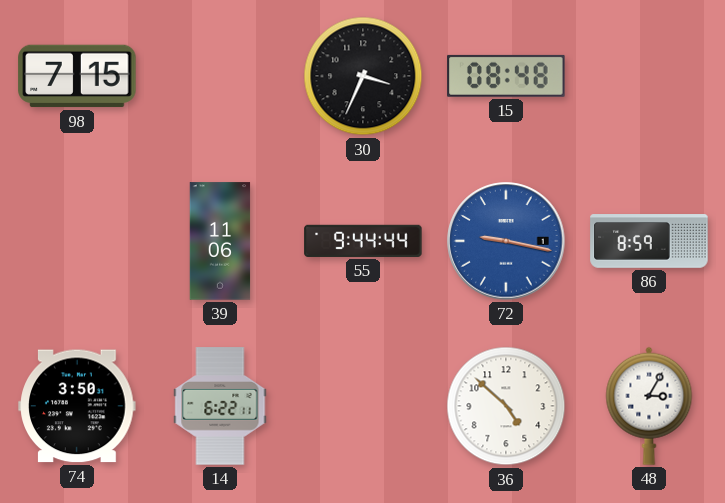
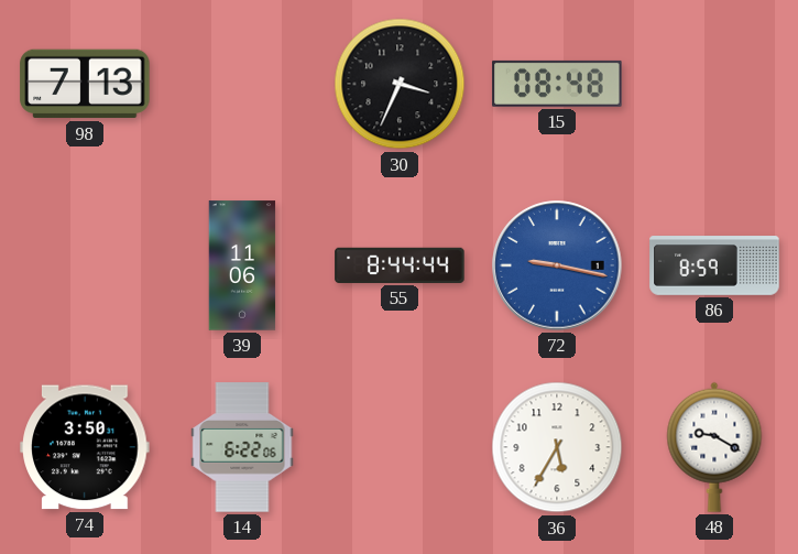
98: 7:15 -> 7:13 (85, 84)
55: 9:44 -> 8:44 (400, 265)
14: 6:22:11 -> 6:22:06 (242, 447)
36: 4:52 -> 5:35 (557, 447)
48: 3:05 -> 9:20 (714, 447)
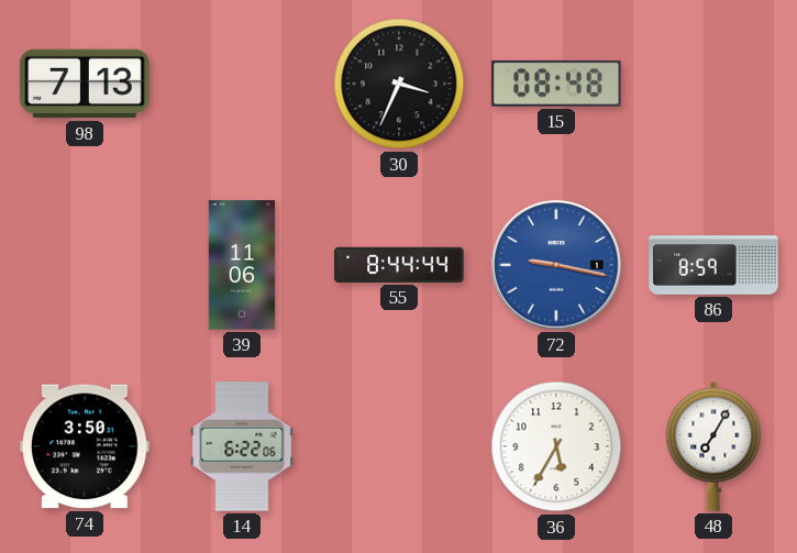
48: 9:20 -> 7:05 (713, 446)
